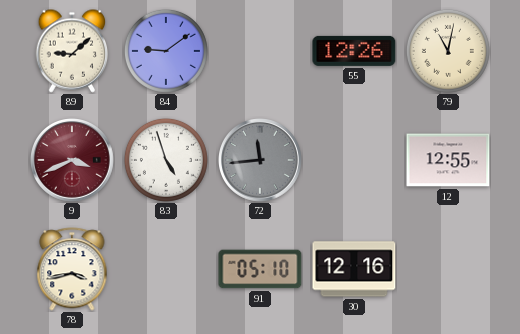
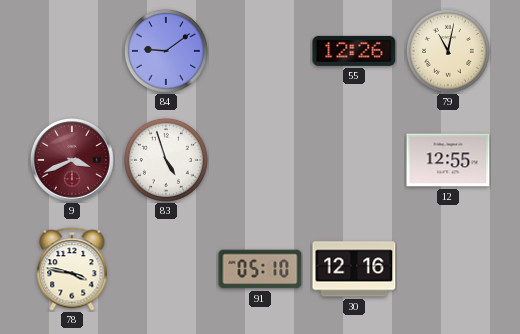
89: 9:08 -> none (72, 51)
72: 11:44 -> none (261, 161)
78: 3:43 -> 3:47 (72, 269)
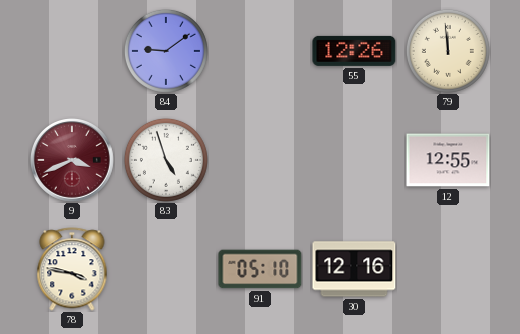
79: 11:02 -> 11:59 (448, 51)
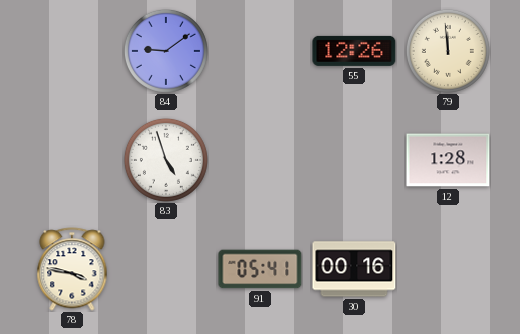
9: 3:41 -> none (73, 161)
12: 12:55 -> 1:28 (448, 160)
91: 05:10 -> 05:41 (260, 269)
30: 12:16 -> 00:16 (354, 269)
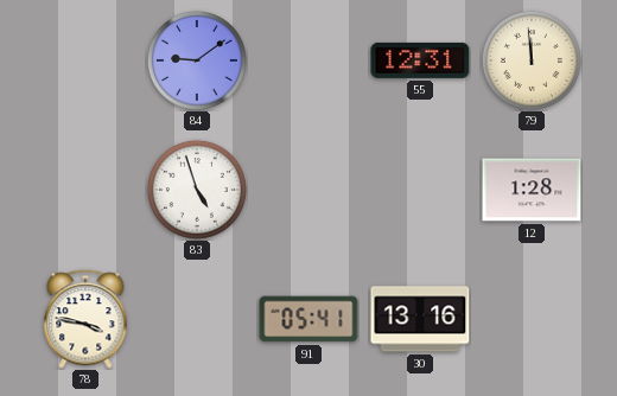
55: 12:26 -> 12:31 (420, 60)
30: 00:16 -> 13:16 (420, 319)
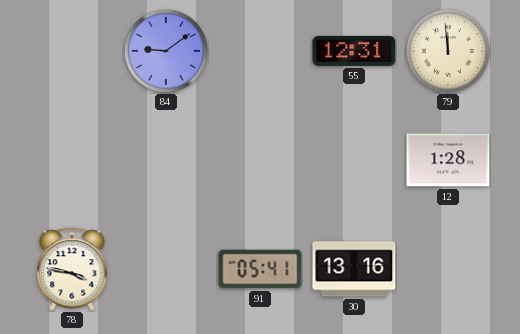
83: 4:57 -> none (197, 190)
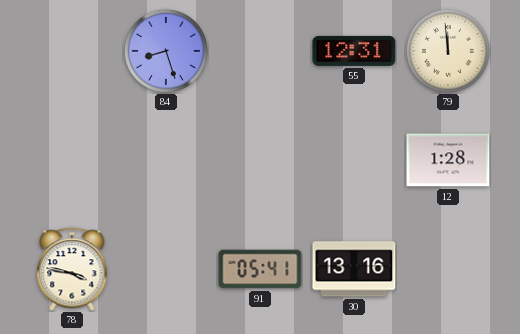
84: 9:09 -> 8:27 (166, 51)
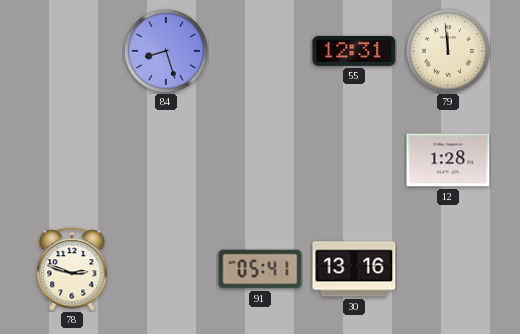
78: 3:47 -> 2:48 (72, 269)
